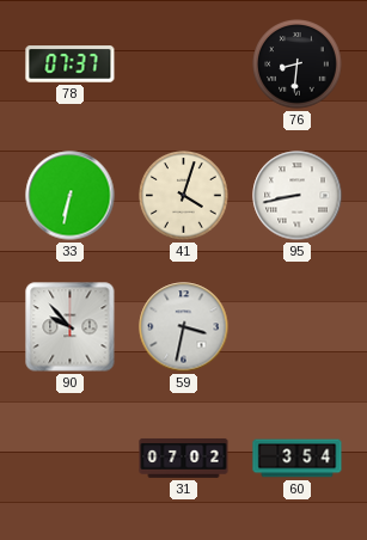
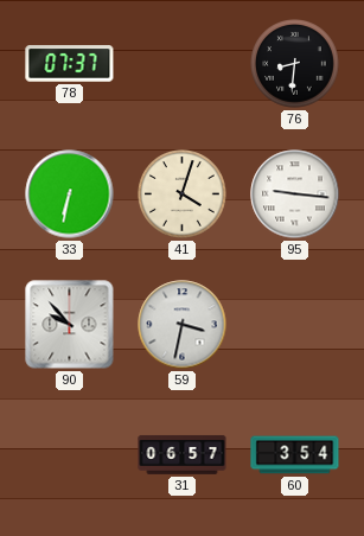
95: 8:43 -> 9:16 (295, 194)
31: 07:02 -> 06:57 (183, 454)
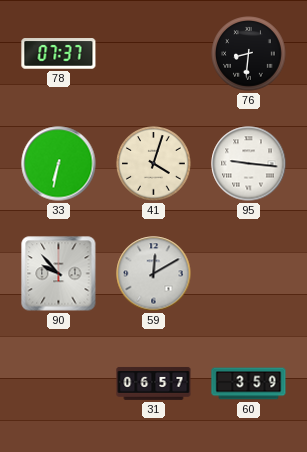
59: 3:32 -> 12:10 (154, 274)
60: 3:54 -> 3:59 (249, 384)
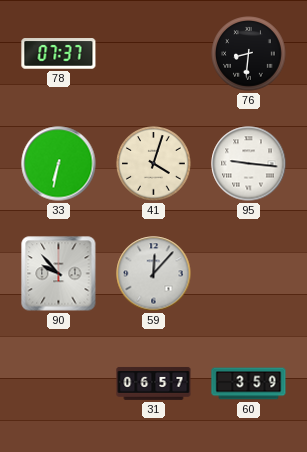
59: 12:10 -> 12:07 (154, 274)
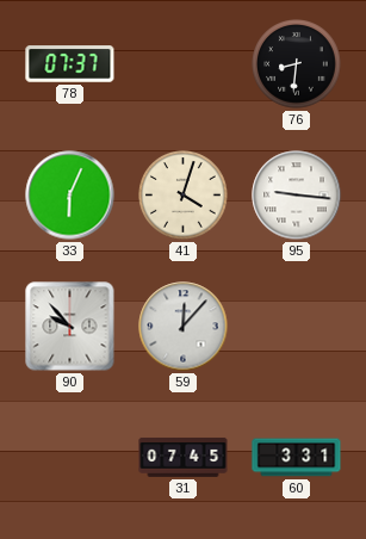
33: 6:32 -> 6:04 (70, 196)
31: 06:57 -> 07:45 (184, 457)
60: 3:59 -> 3:31 (297, 458)
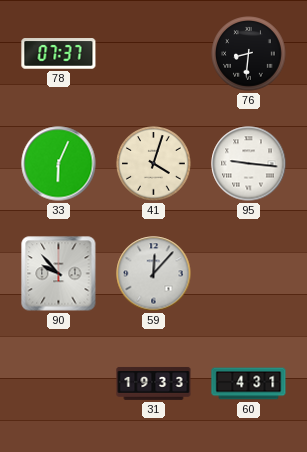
31: 07:45 -> 19:33 (154, 383)
60: 3:31 -> 4:31 (249, 384)
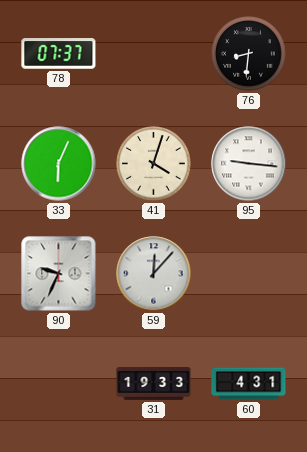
90: 9:53 -> 9:34 (59, 274)
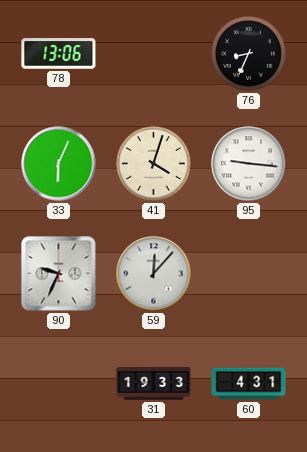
78: 07:37 -> 13:06 (59, 54)
76: 8:31 -> 8:34 (249, 54)
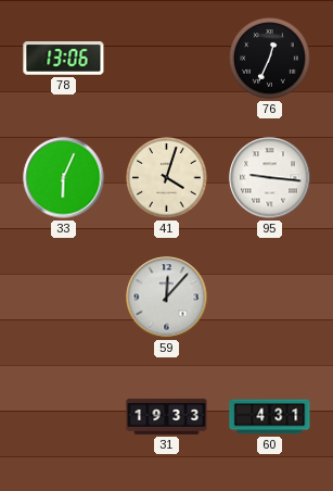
76: 8:34 -> 12:34 (270, 59)
90: 9:34 -> none (59, 274)
